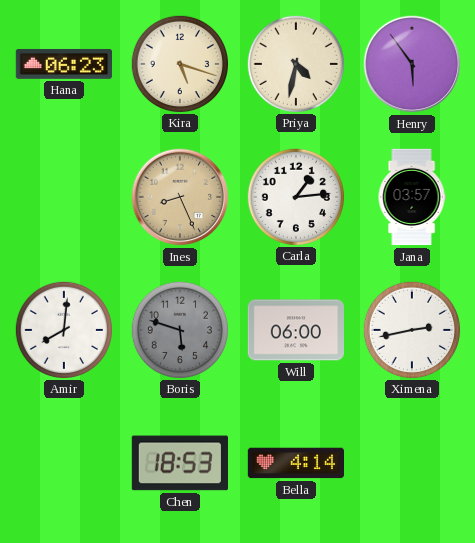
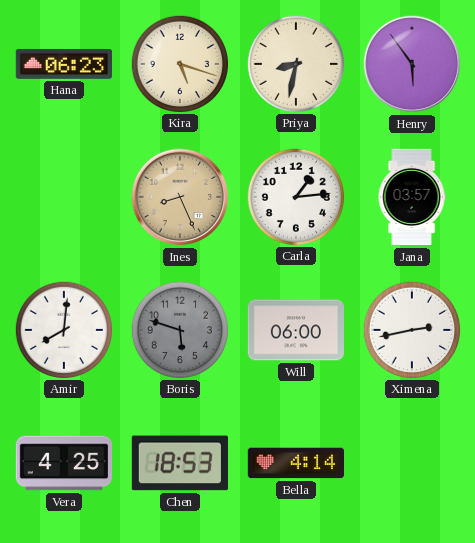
Priya: 4:32 -> 8:32 (295, 63)
Vera: none -> 4:25 (63, 463)
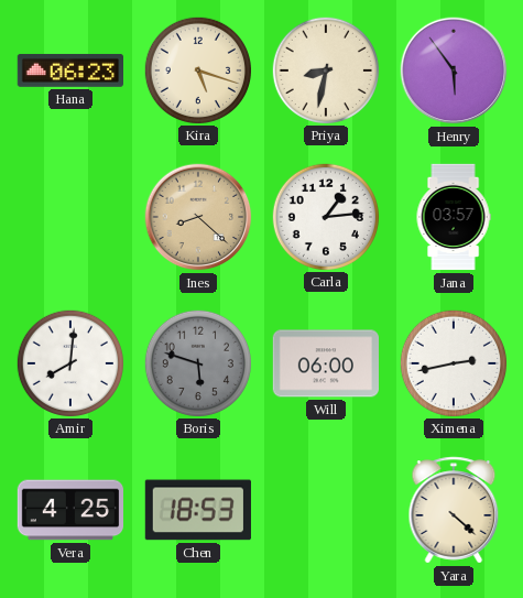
Ines: 8:26 -> 8:22 (198, 217)
Bella: 4:14 -> none (295, 463)
Yara: none -> 4:22 (454, 510)
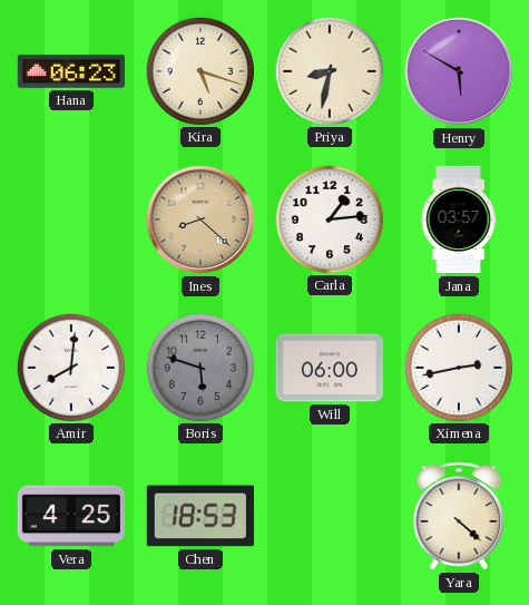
Henry: 5:54 -> 5:50 (459, 71)
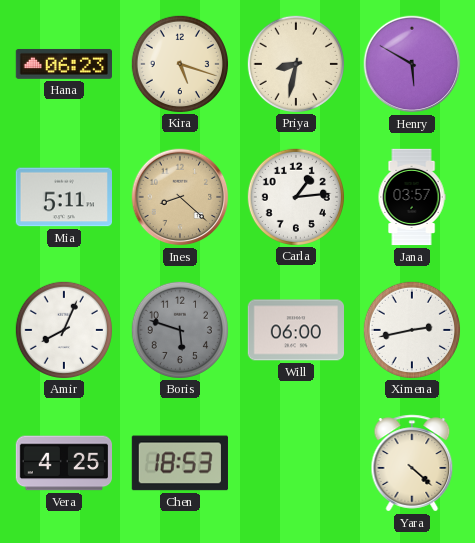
Mia: none -> 5:11 (63, 197)
Amir: 8:01 -> 8:04 (63, 329)
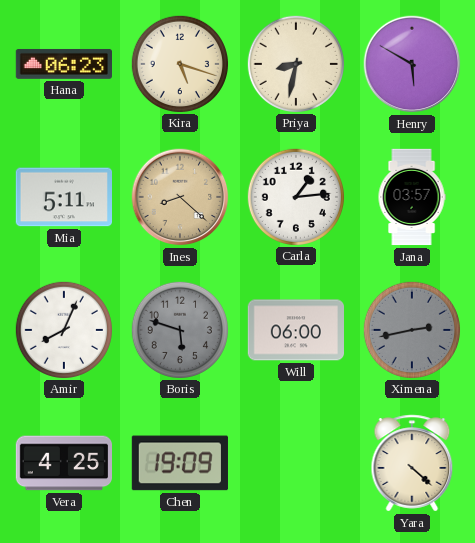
Ximena dial: white -> grey (411, 329)
Chen: 18:53 -> 19:09 (180, 463)
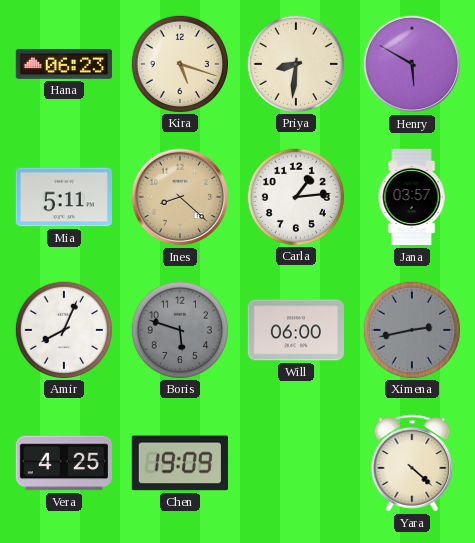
Priya: 8:32 -> 8:31 (295, 63)
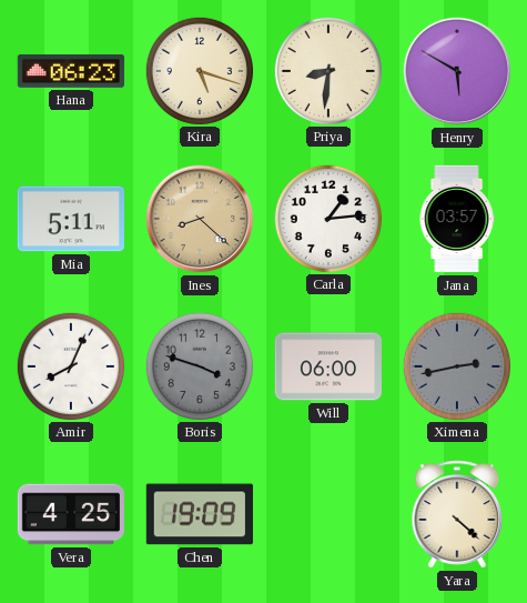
Boris: 5:48 -> 3:48 (199, 365)
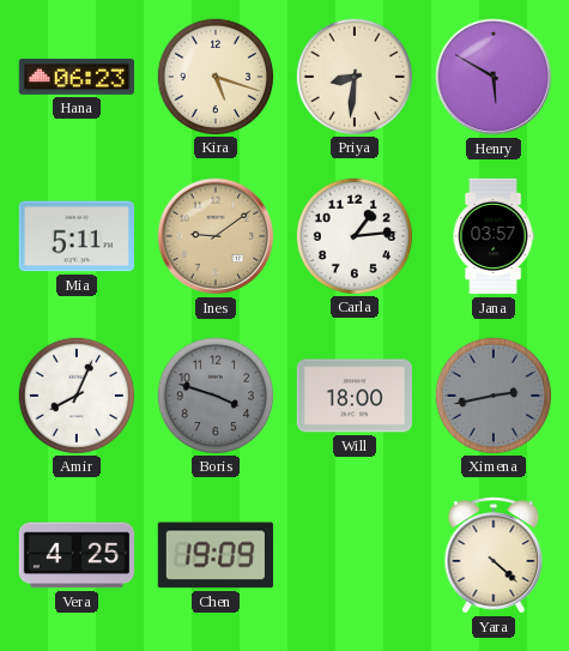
Ines: 8:22 -> 9:09 (216, 236)
Will: 06:00 -> 18:00 (353, 396)
